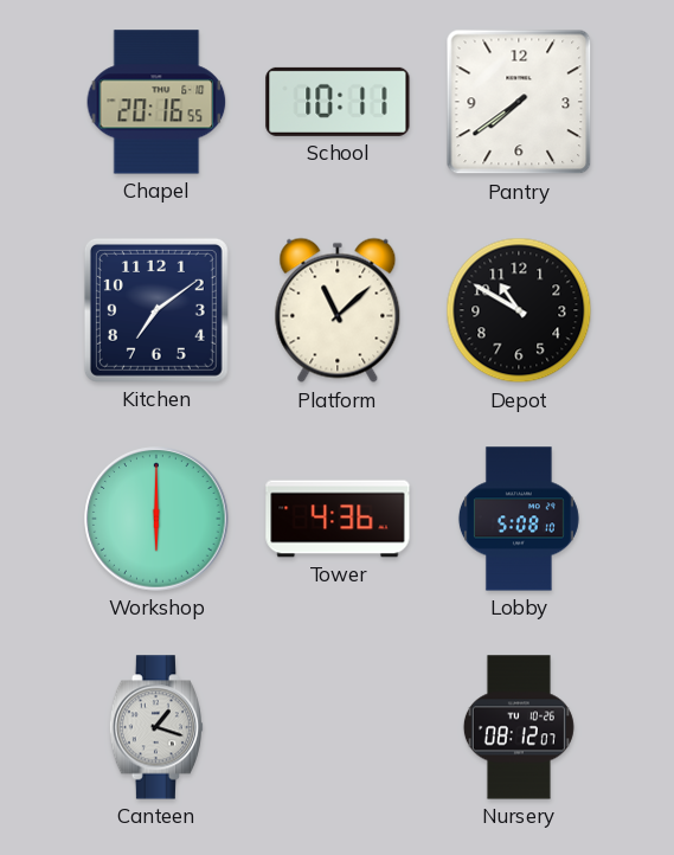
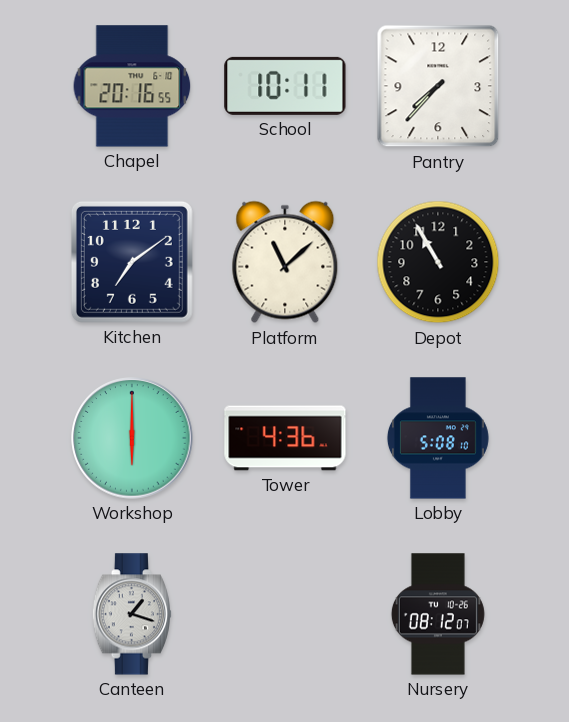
Pantry: 7:39 -> 7:37 (438, 86)
Depot: 10:50 -> 10:55 (438, 262)
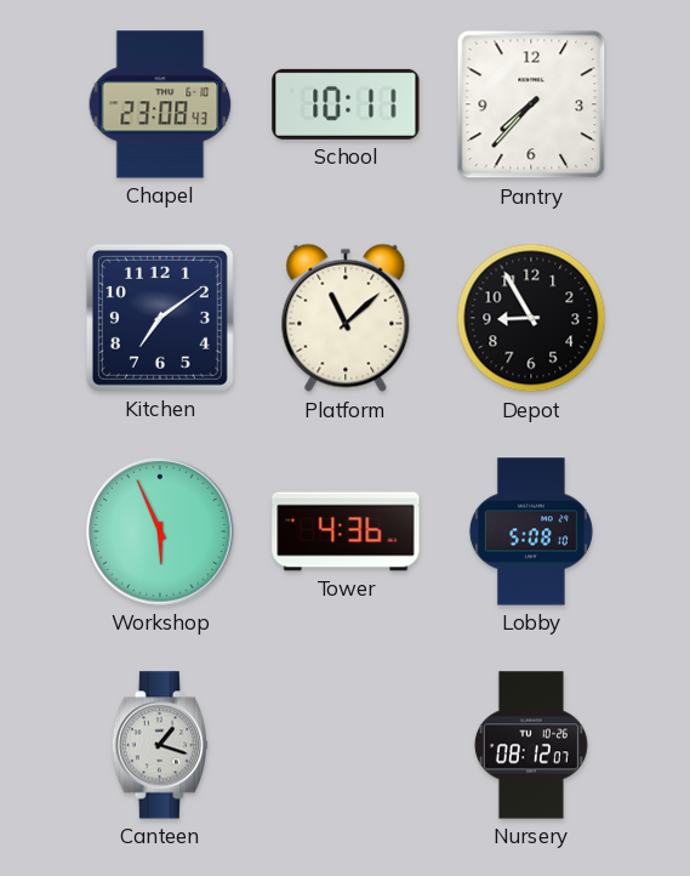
Chapel: 20:16 -> 23:08 (160, 104)
Depot: 10:55 -> 8:55 (531, 318)
Workshop: 6:00 -> 5:56 (160, 531)
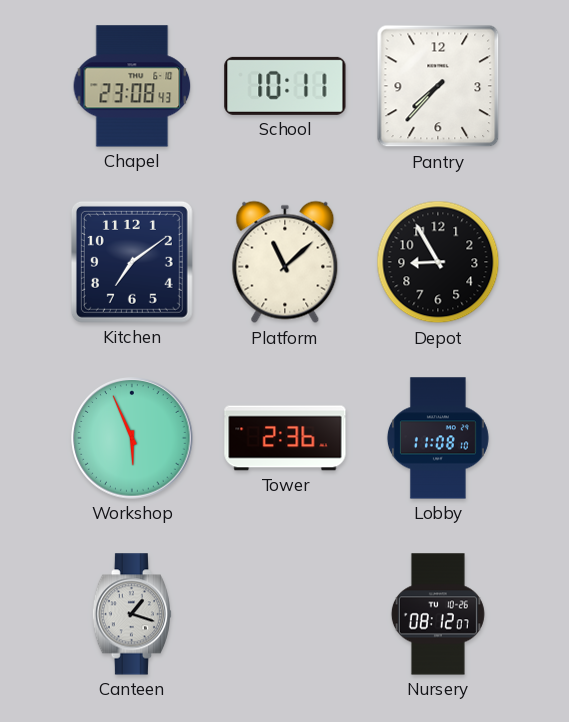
Tower: 4:36 -> 2:36 (285, 438)
Lobby: 5:08 -> 11:08 (438, 438)
